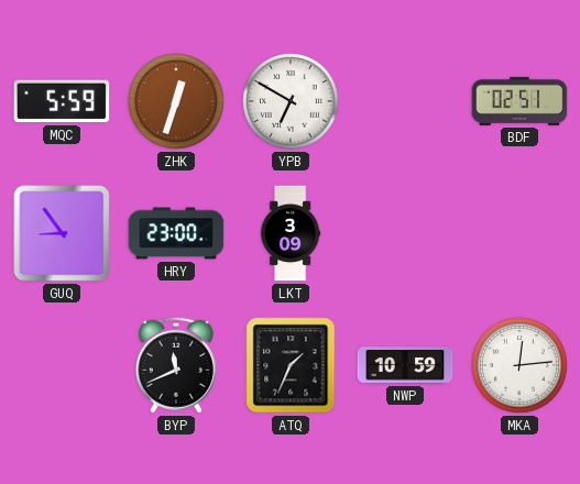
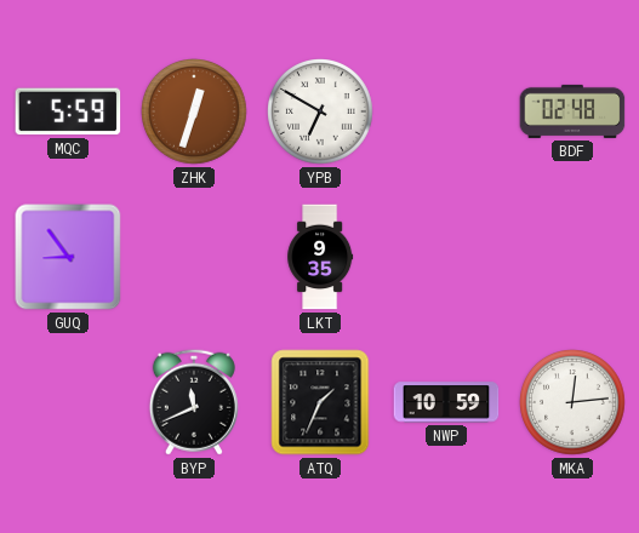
BDF: 02:51 -> 02:48 (572, 111)
HRY: 23:00 -> none (176, 233)
LKT: 3:09 -> 9:35 (320, 257)
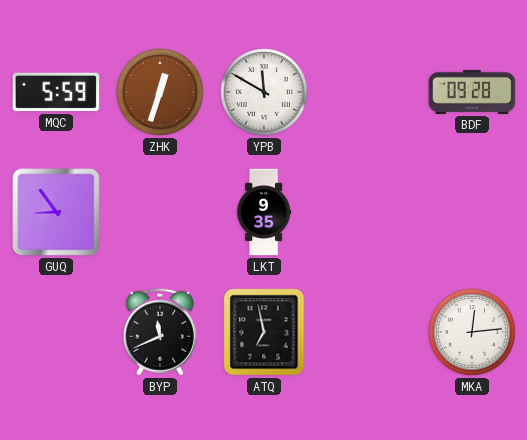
YPB: 6:50 -> 11:50 (265, 93)
BDF: 02:48 -> 09:28 (472, 92)
ATQ: 1:34 -> 6:58 (264, 332)
NWP: 10:59 -> none (446, 402)
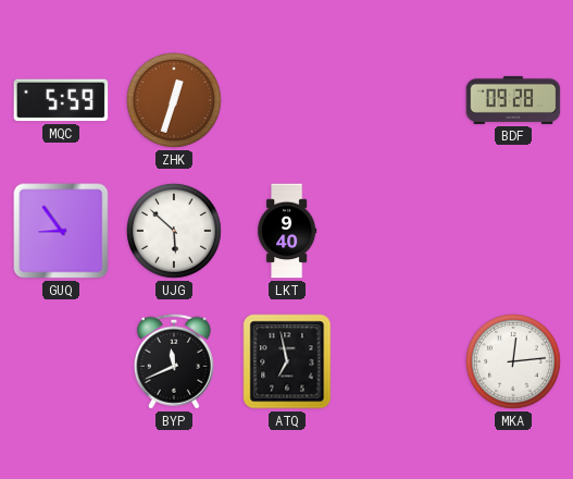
YPB: 11:50 -> none (265, 93)
UJG: none -> 5:52 (175, 232)
LKT: 9:35 -> 9:40 (287, 231)
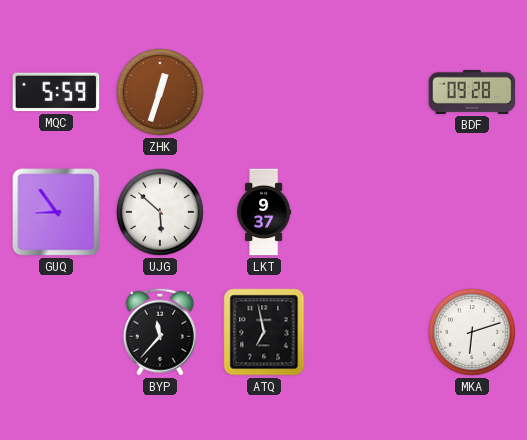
LKT: 9:40 -> 9:37 (264, 212)
BYP: 11:41 -> 11:37 (160, 332)
MKA: 12:14 -> 6:12 (473, 333)
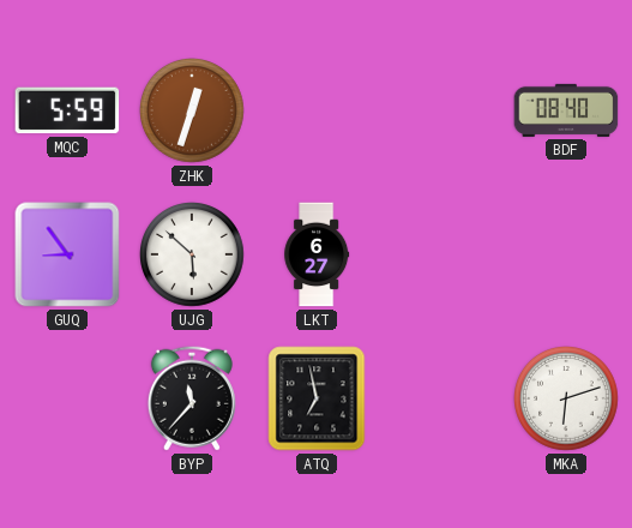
BDF: 09:28 -> 08:40 (566, 110)
LKT: 9:37 -> 6:27 (317, 254)
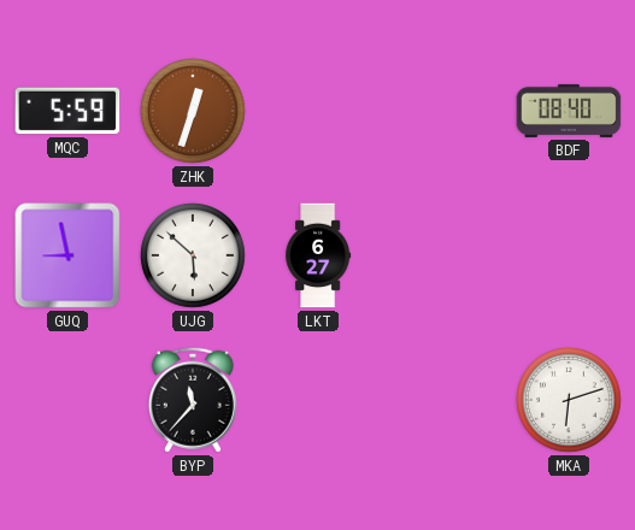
GUQ: 8:54 -> 8:58 (67, 255)
ATQ: 6:58 -> none (317, 398)
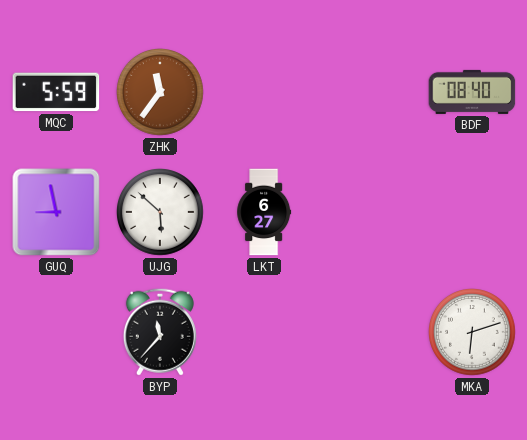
ZHK: 12:33 -> 11:36 (161, 93)
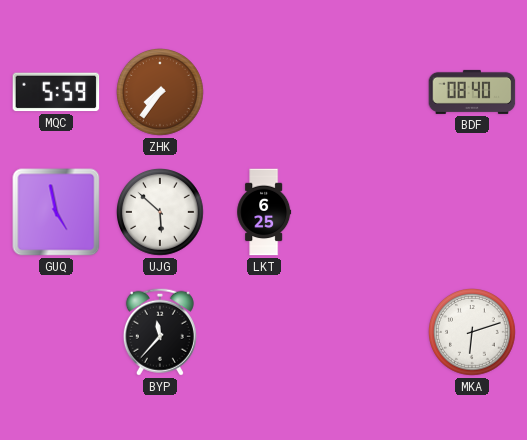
ZHK: 11:36 -> 7:36 (161, 93)
GUQ: 8:58 -> 4:58 (56, 212)
LKT: 6:27 -> 6:25 (264, 212)
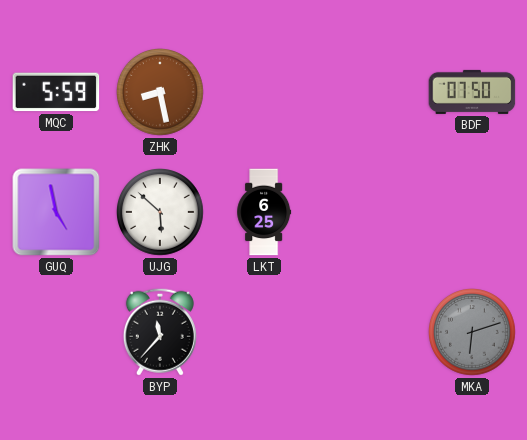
ZHK: 7:36 -> 8:28 (161, 93)
BDF: 08:40 -> 07:50 (472, 92)
MKA dial: white -> grey (473, 333)
